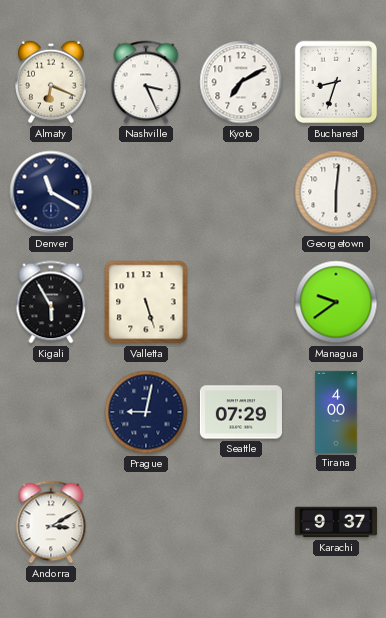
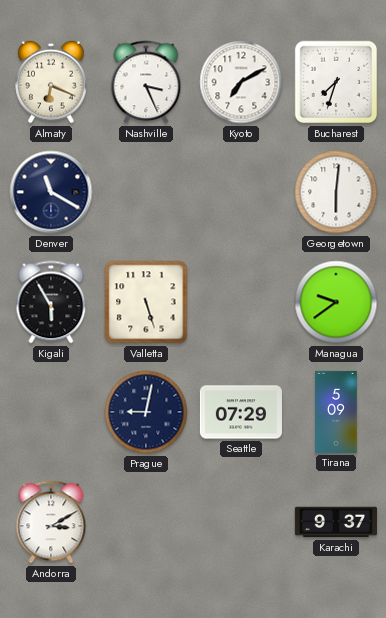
Bucharest: 8:33 -> 7:33 (336, 82)
Tirana: 4:00 -> 5:09 (336, 412)
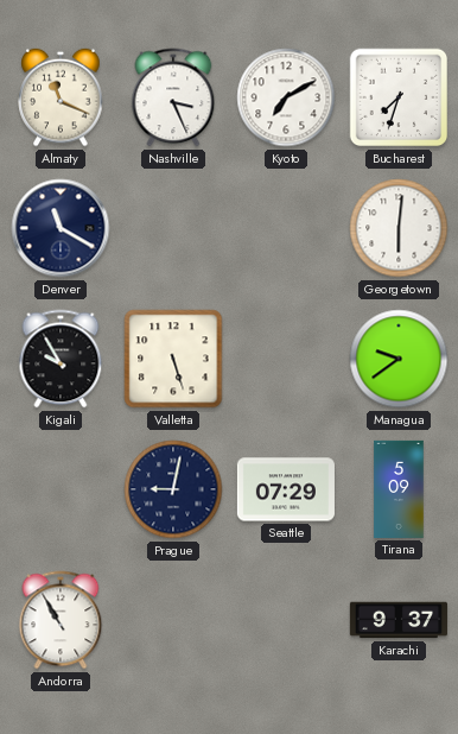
Almaty: 6:19 -> 11:19 (61, 97)
Kigali: 5:55 -> 9:55 (61, 359)
Andorra: 3:10 -> 10:55 (61, 620)
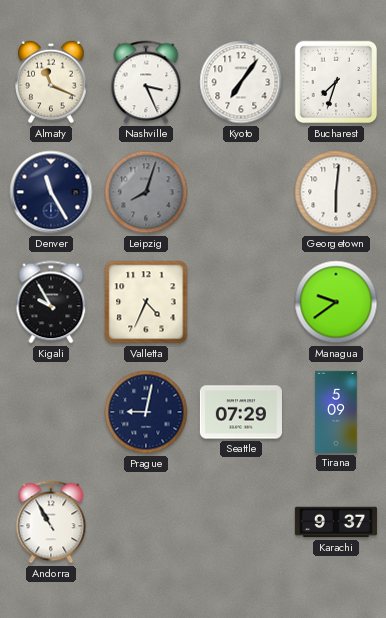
Kyoto: 7:10 -> 7:06 (241, 82)
Denver: 11:20 -> 11:25 (51, 192)
Leipzig: none -> 8:03 (146, 192)
Valletta: 5:27 -> 4:34 (146, 302)
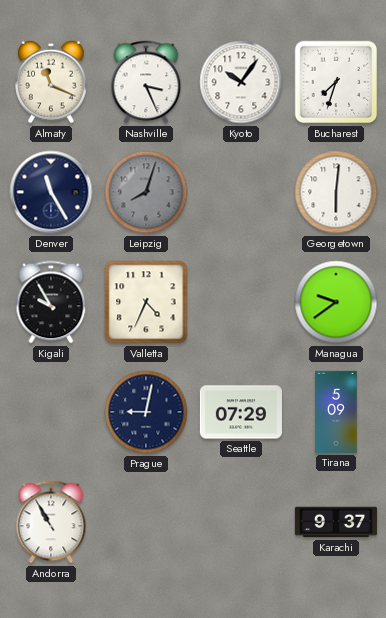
Kyoto: 7:06 -> 10:06 (241, 82)
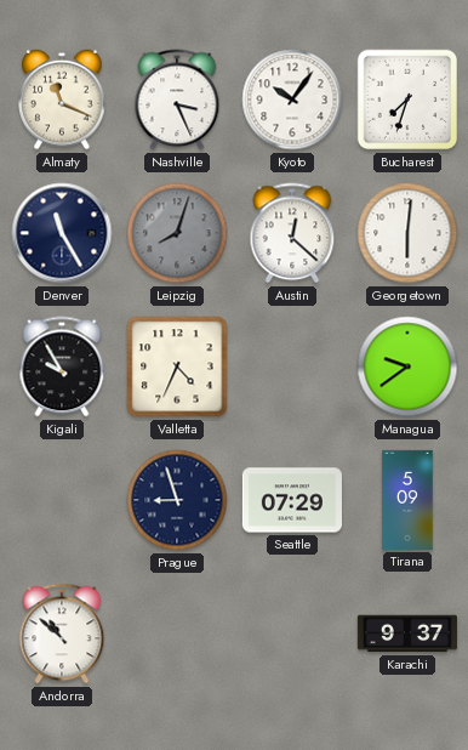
Austin: none -> 12:22 (292, 233)
Prague: 9:02 -> 8:57 (177, 500)
Andorra: 10:55 -> 10:52 (62, 633)
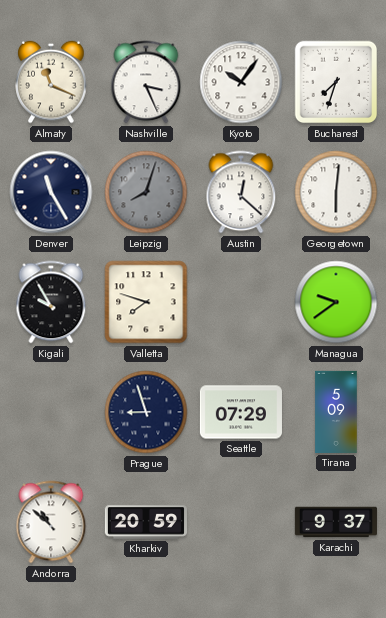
Valletta: 4:34 -> 7:48 (146, 302)
Kharkiv: none -> 20:59 (146, 522)
